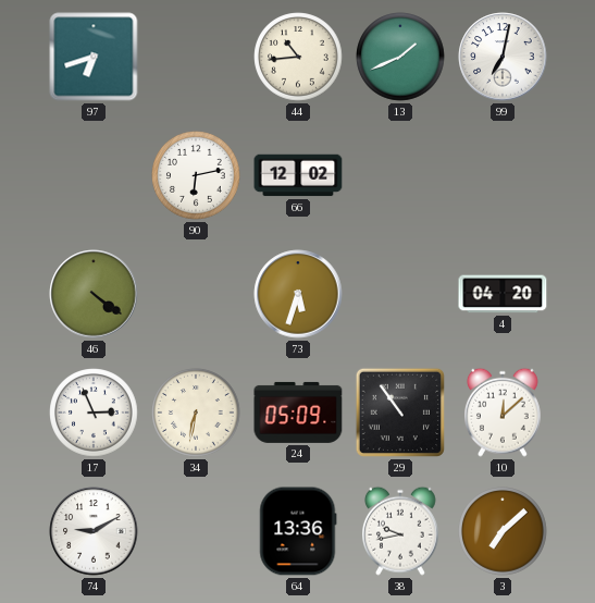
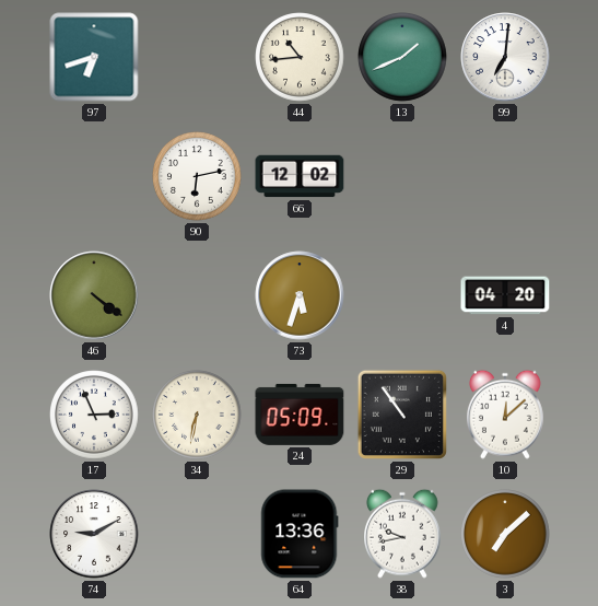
99: 7:02 -> 7:01 (505, 57)
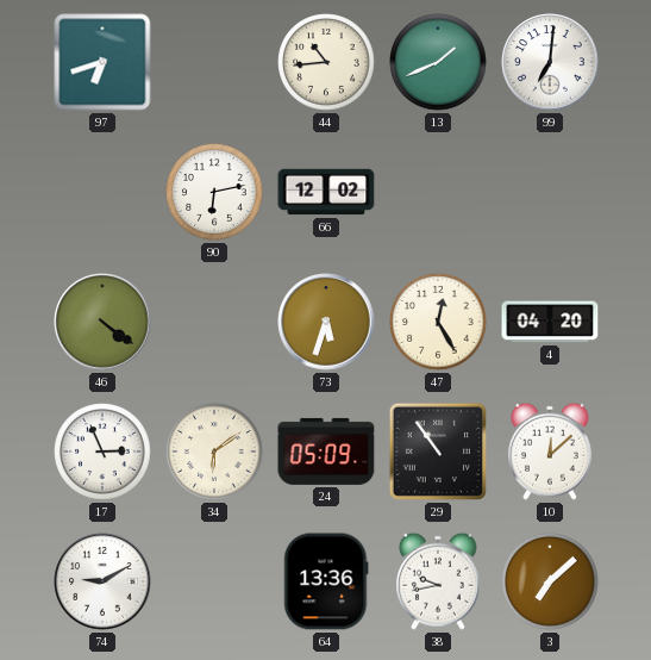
47: none -> 12:25 (438, 322)
34: 6:32 -> 6:09 (214, 452)
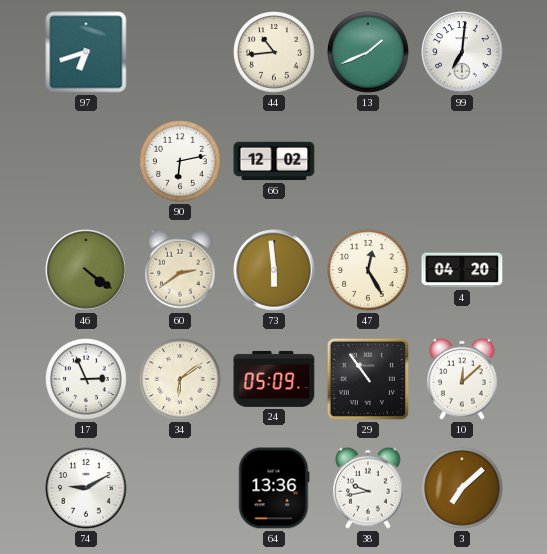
60: none -> 2:39 (181, 270)
73: 5:33 -> 5:59 (274, 270)
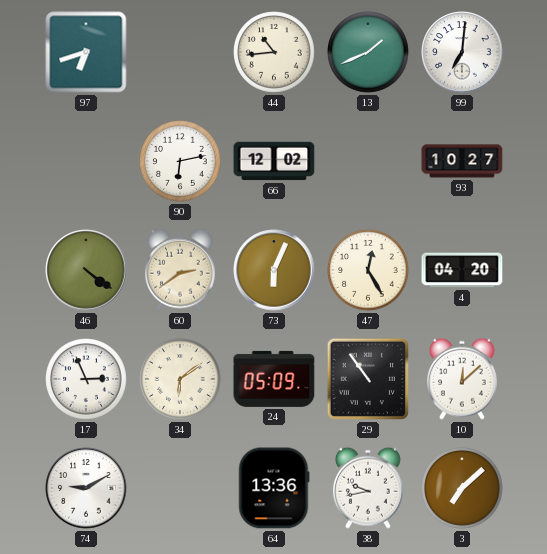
93: none -> 10:27 (462, 161)
73: 5:59 -> 6:04 (274, 270)
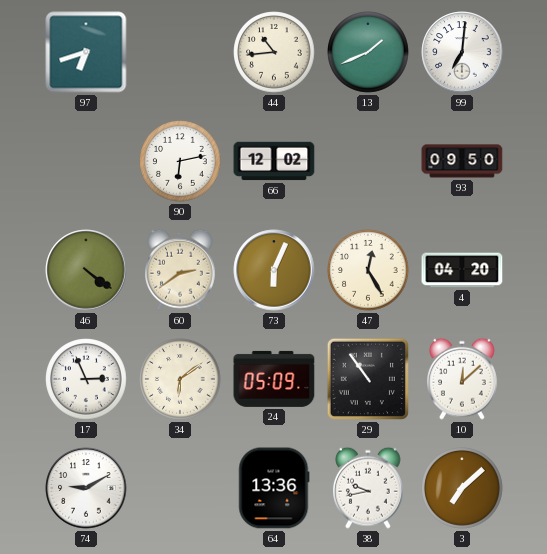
93: 10:27 -> 09:50 (462, 161)
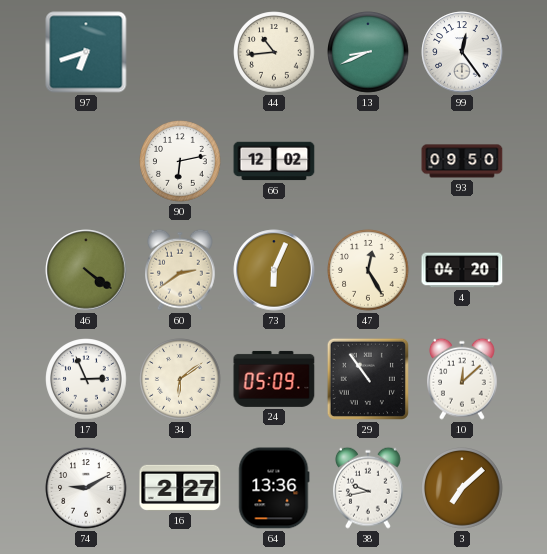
13: 1:41 -> 8:41 (368, 52)
99: 7:01 -> 12:24 (462, 52)
16: none -> 2:27 (180, 488)
